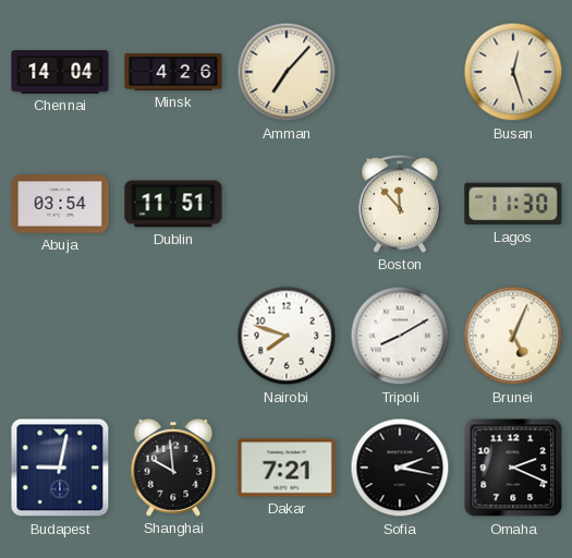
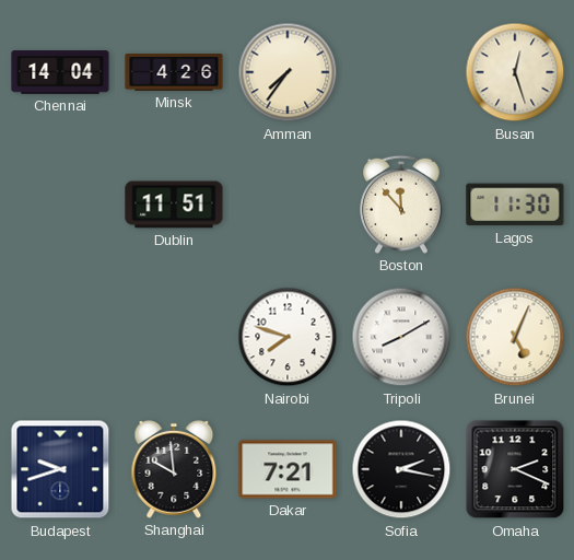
Amman: 7:07 -> 7:36 (288, 72)
Abuja: 03:54 -> none (60, 204)
Budapest: 9:02 -> 9:42 (60, 469)
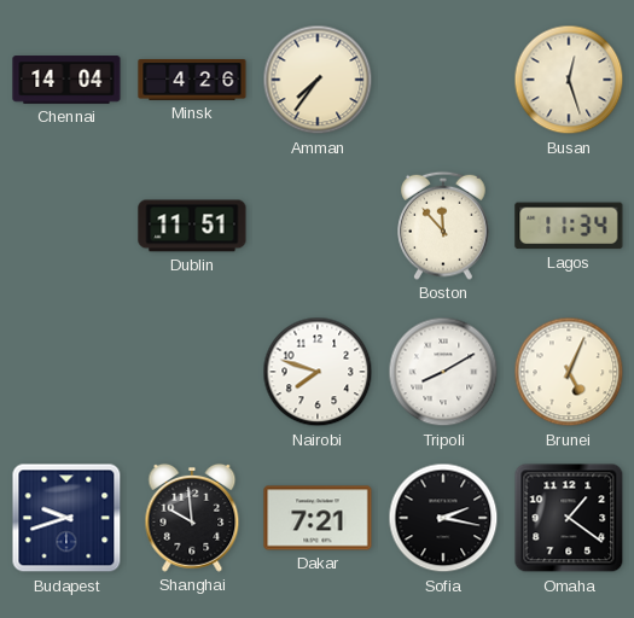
Lagos: 11:30 -> 11:34 (569, 226)
Omaha: 2:19 -> 1:21 (569, 518)
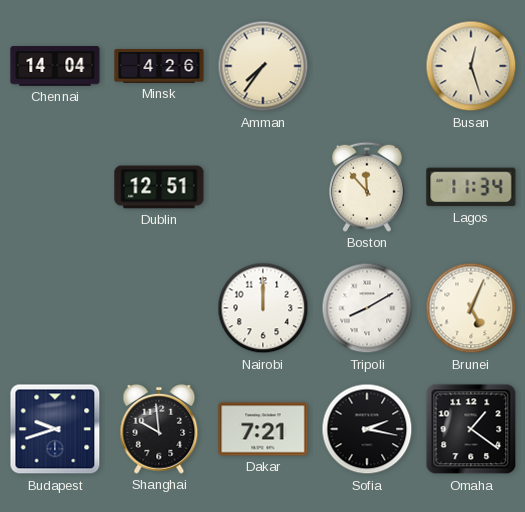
Dublin: 11:51 -> 12:51 (159, 187)
Nairobi: 7:48 -> 12:00 (263, 308)
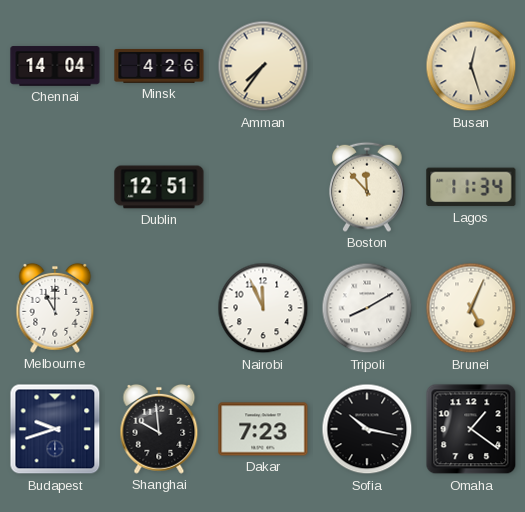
Melbourne: none -> 11:00 (55, 308)
Nairobi: 12:00 -> 11:56 (263, 308)
Dakar: 7:21 -> 7:23 (263, 429)
Sofia: 2:17 -> 10:17 (367, 429)
